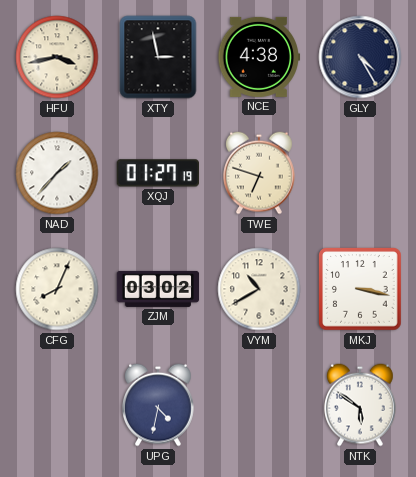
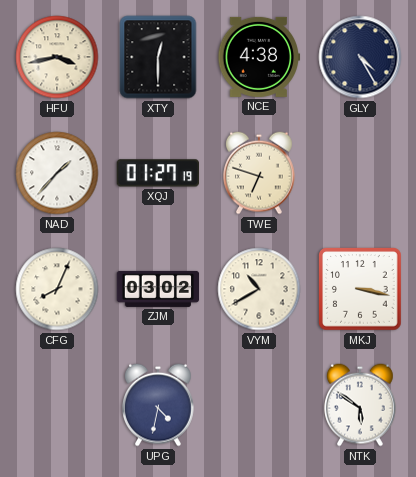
XTY: 2:58 -> 12:30 (158, 57)
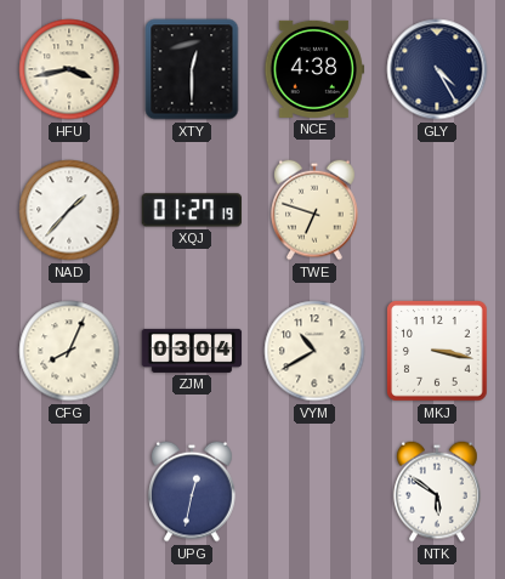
ZJM: 03:02 -> 03:04 (192, 351)
UPG: 4:32 -> 12:32 (193, 492)
